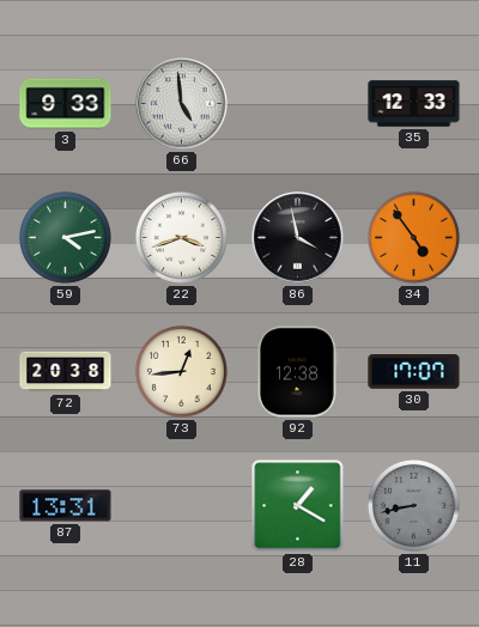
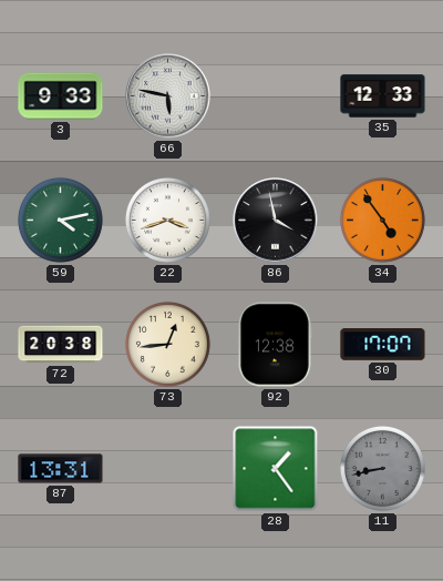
66: 4:59 -> 5:47 (168, 96)
28: 1:20 -> 1:24 (276, 469)
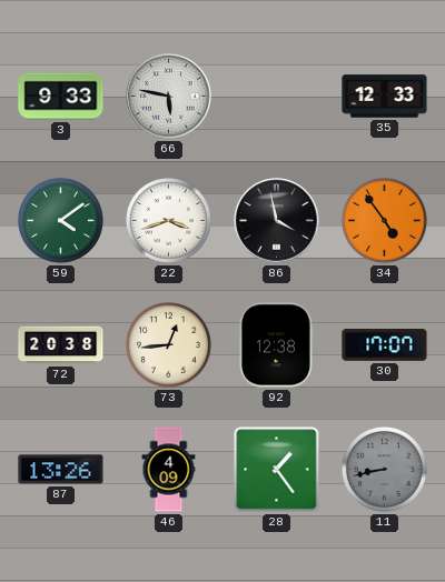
59: 4:13 -> 4:09 (60, 220)
87: 13:31 -> 13:26 (61, 470)
46: none -> 4:09 (169, 470)
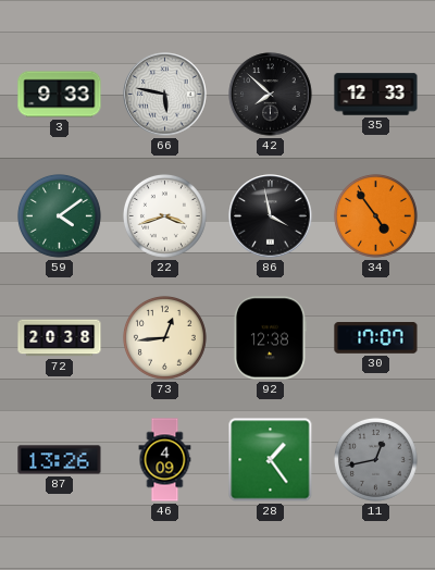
42: none -> 7:52 (271, 95)
11: 8:43 -> 12:43 (375, 459)
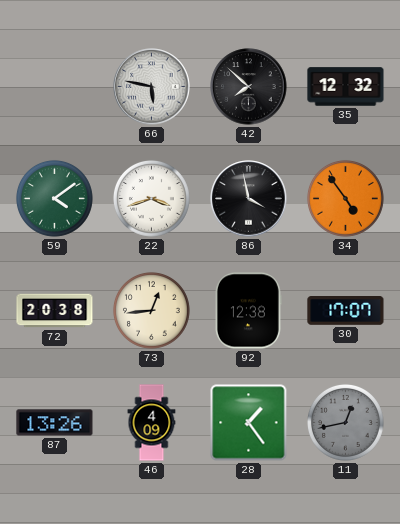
3: 9:33 -> none (60, 95)
35: 12:33 -> 12:32 (346, 87)
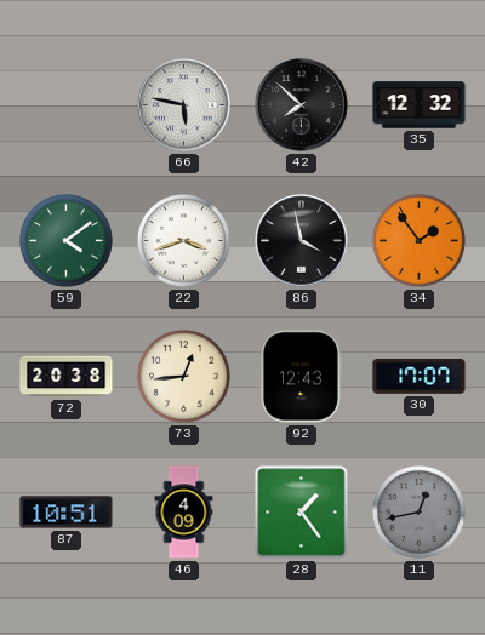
34: 4:54 -> 1:54 (418, 240)
92: 12:38 -> 12:43 (301, 377)
87: 13:26 -> 10:51 (67, 513)
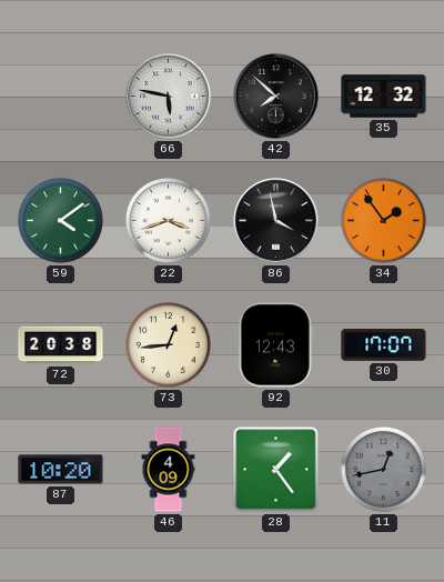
87: 10:51 -> 10:20 (61, 470)
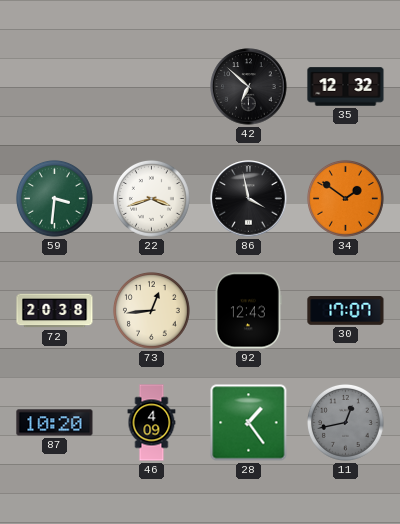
66: 5:47 -> none (169, 97)
42: 7:52 -> 6:52 (249, 87)
59: 4:09 -> 3:31 (54, 198)
34: 1:54 -> 1:51 (345, 198)
